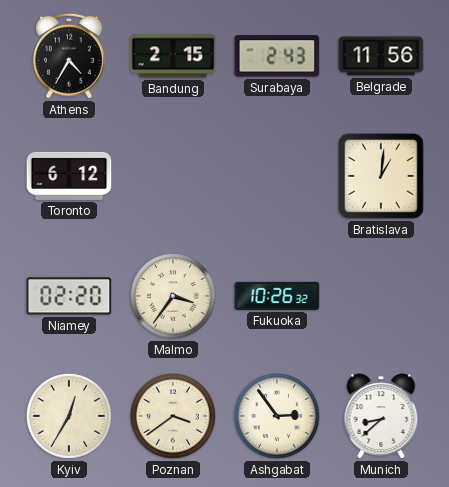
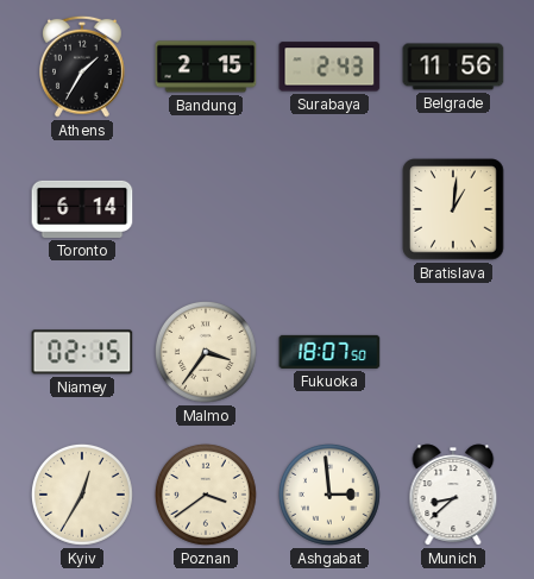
Athens: 4:35 -> 1:35 (82, 67)
Toronto: 6:12 -> 6:14 (82, 209)
Niamey: 02:20 -> 02:15 (82, 352)
Fukuoka: 10:26 -> 18:07 (329, 352)
Ashgabat: 2:54 -> 2:59 (329, 495)
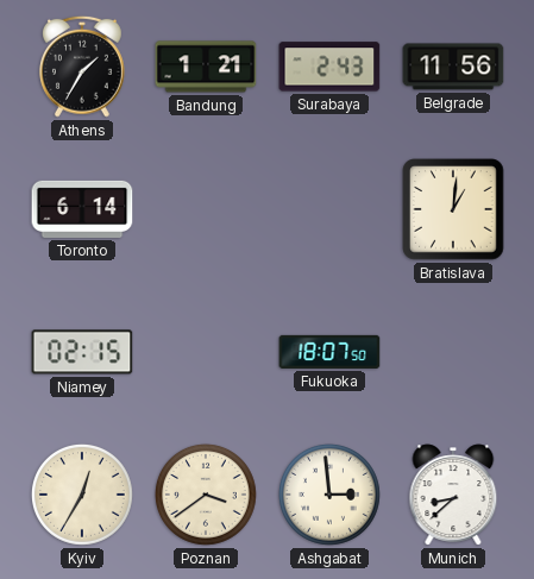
Bandung: 2:15 -> 1:21 (206, 67)
Malmo: 3:36 -> none (206, 352)
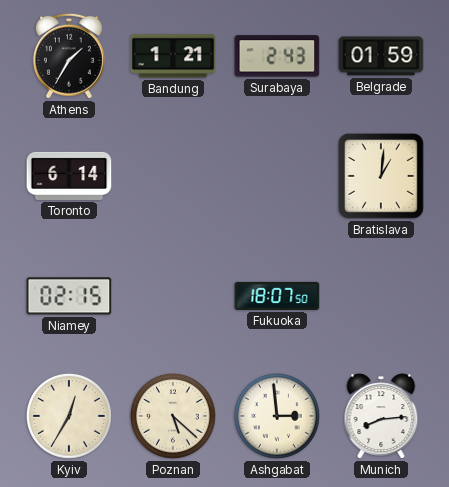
Belgrade: 11:56 -> 01:59 (381, 56)
Poznan: 3:39 -> 5:22 (173, 416)
Munich: 8:38 -> 8:14 (381, 416)
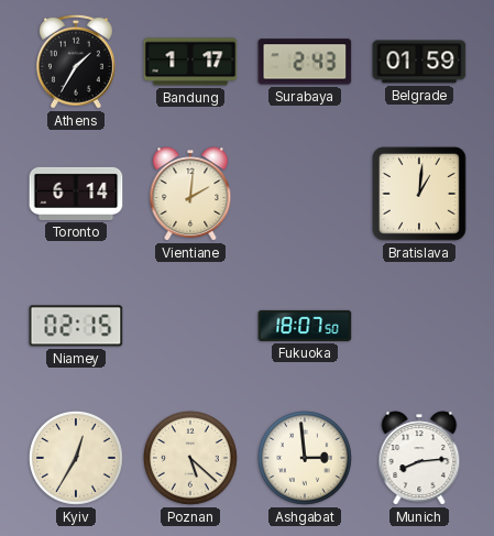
Bandung: 1:21 -> 1:17 (190, 62)
Vientiane: none -> 2:01 (190, 194)
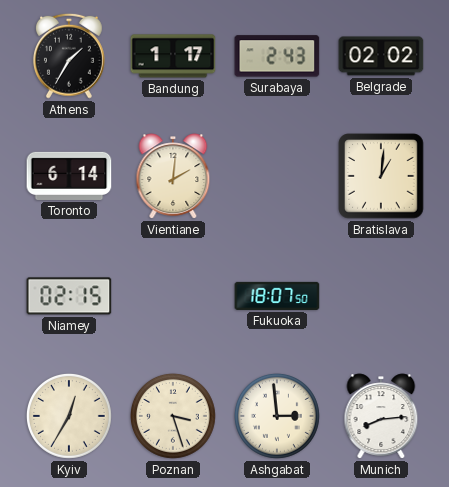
Belgrade: 01:59 -> 02:02 (381, 56)
Poznan: 5:22 -> 3:27 (173, 416)
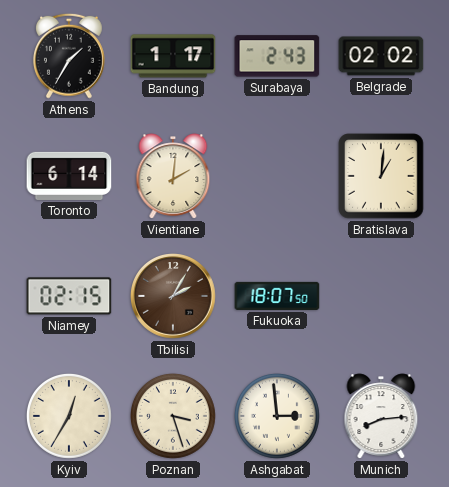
Tbilisi: none -> 2:05 (173, 296)
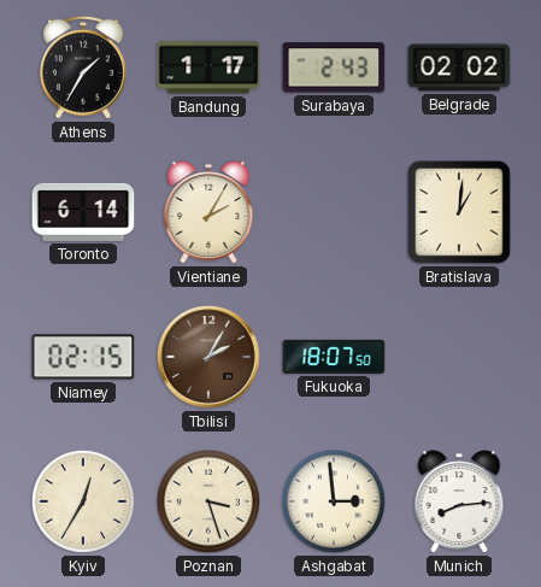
Vientiane: 2:01 -> 2:05 (208, 212)
